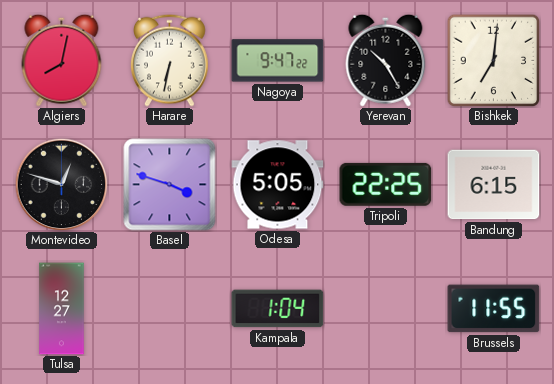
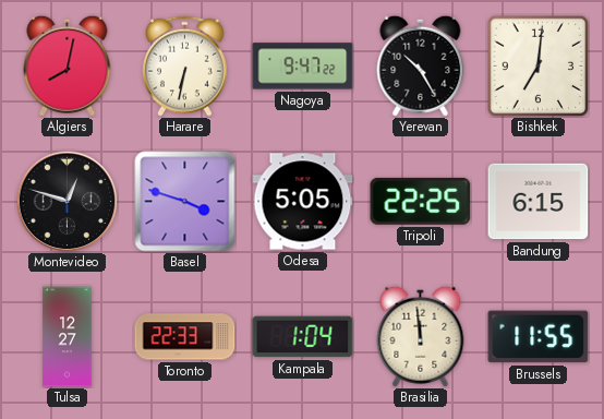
Toronto: none -> 22:33 (185, 337)
Brasilia: none -> 11:59 (421, 336)
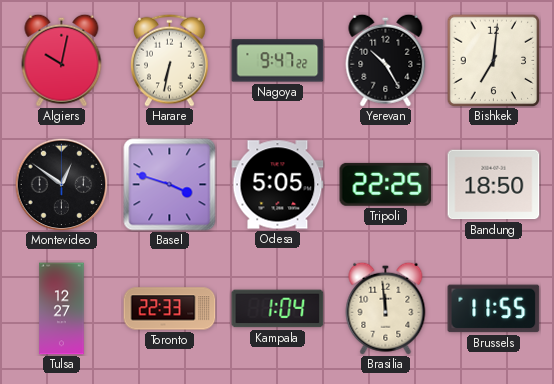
Algiers: 8:02 -> 10:02 (62, 60)
Montevideo: 12:48 -> 12:51 (61, 184)
Bandung: 6:15 -> 18:50 (494, 185)
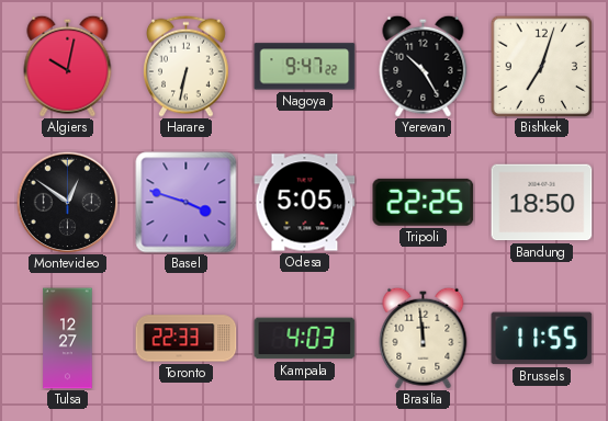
Bishkek: 7:01 -> 7:03 (541, 66)
Kampala: 1:04 -> 4:03 (305, 339)
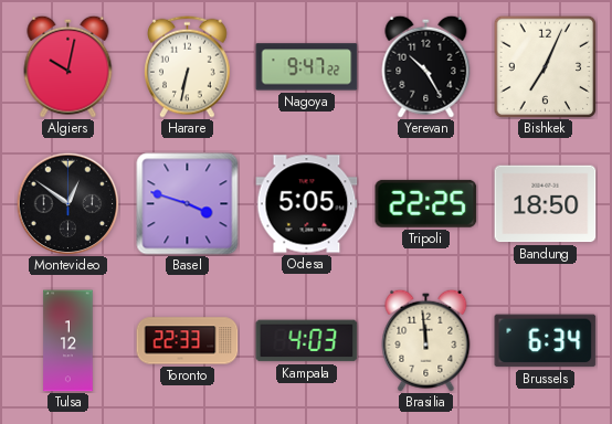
Bishkek: 7:03 -> 7:04 (545, 66)
Tulsa: 12:27 -> 1:12 (68, 341)
Brussels: 11:55 -> 6:34 (546, 341)
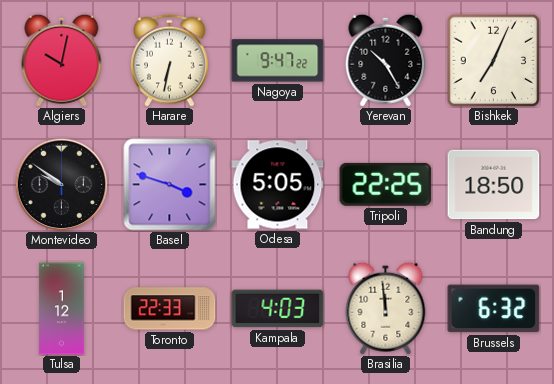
Montevideo: 12:51 -> 9:51 (61, 184)
Brussels: 6:34 -> 6:32 (494, 309)
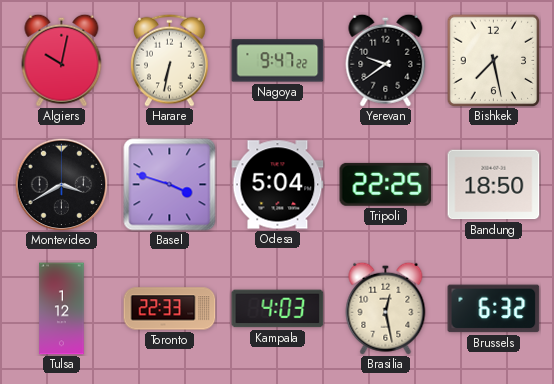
Yerevan: 10:25 -> 9:39 (386, 60)
Bishkek: 7:04 -> 7:28 (493, 60)
Montevideo: 9:51 -> 3:40 (61, 184)
Odesa: 5:05 -> 5:04 (278, 185)
Brasilia: 11:59 -> 12:28 (386, 308)
